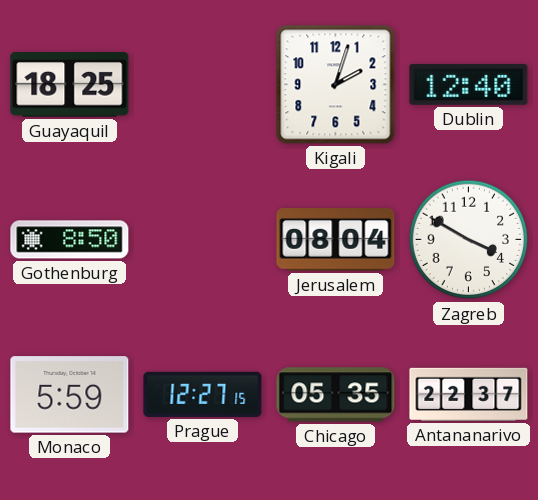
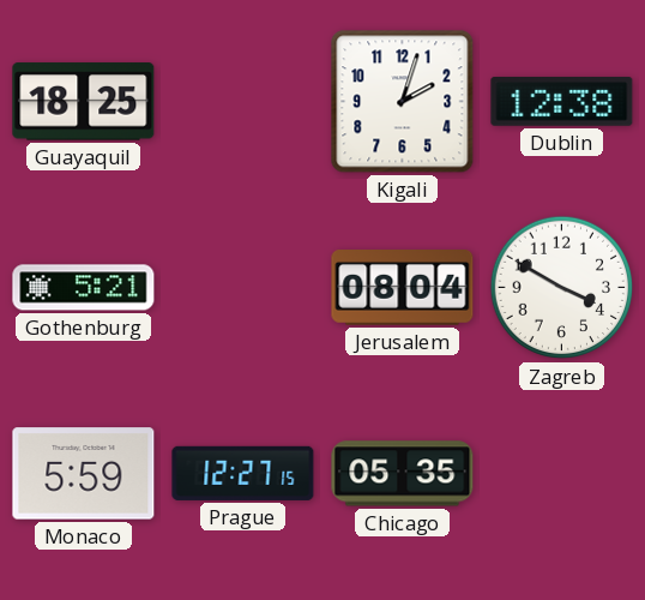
Dublin: 12:40 -> 12:38 (562, 101)
Gothenburg: 8:50 -> 5:21 (84, 288)
Antananarivo: 22:37 -> none (469, 394)
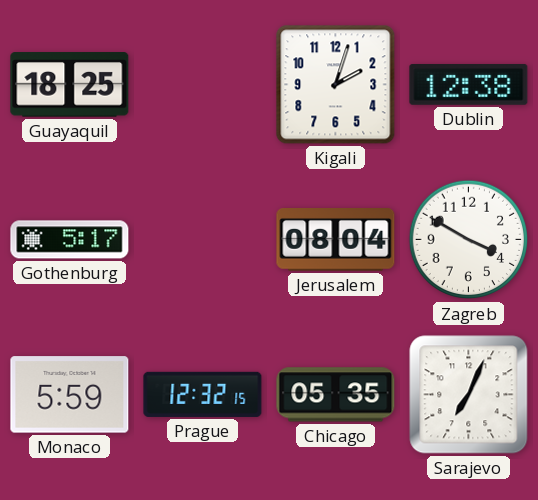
Gothenburg: 5:21 -> 5:17 (70, 240)
Prague: 12:27 -> 12:32 (203, 394)
Sarajevo: none -> 7:04 (469, 395)
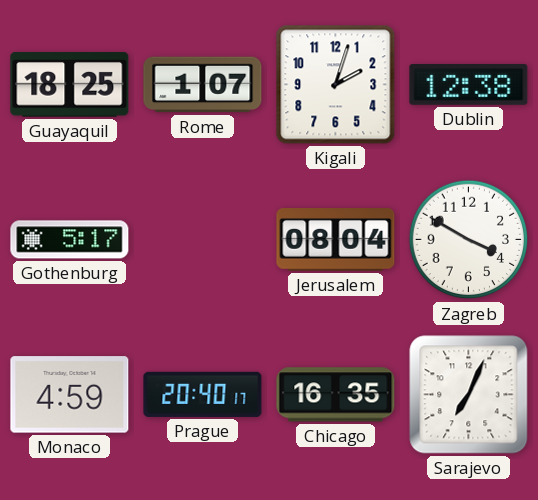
Rome: none -> 1:07 (203, 85)
Monaco: 5:59 -> 4:59 (70, 395)
Prague: 12:32 -> 20:40 (203, 394)
Chicago: 05:35 -> 16:35 (336, 395)
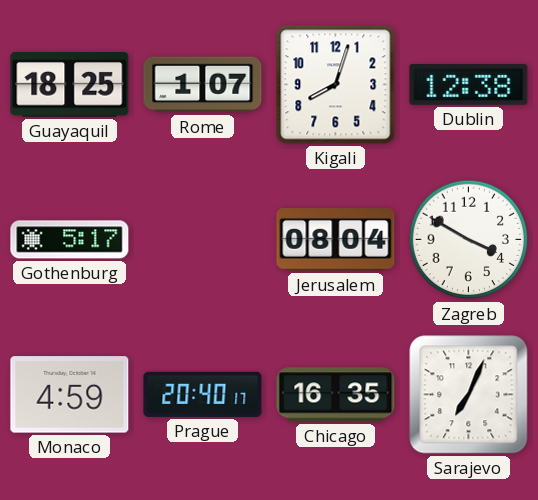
Kigali: 2:03 -> 8:03 (336, 85)
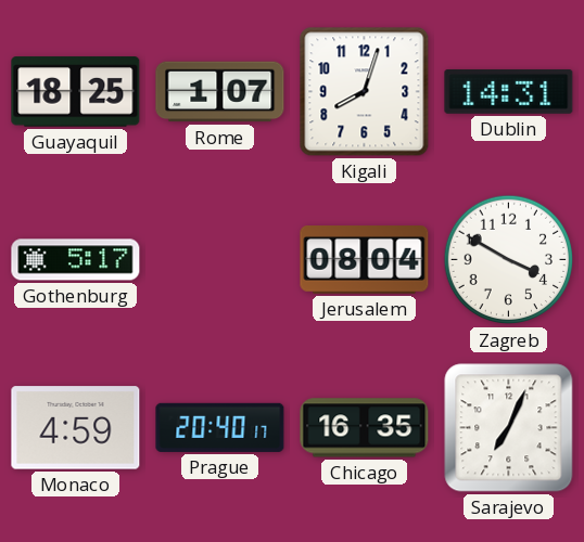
Dublin: 12:38 -> 14:31 (509, 91)
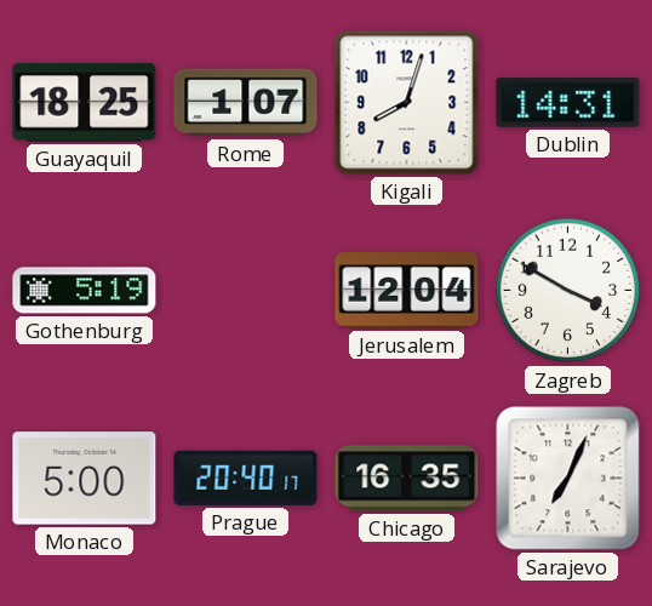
Gothenburg: 5:17 -> 5:19 (85, 291)
Jerusalem: 08:04 -> 12:04 (407, 291)
Monaco: 4:59 -> 5:00 (85, 479)
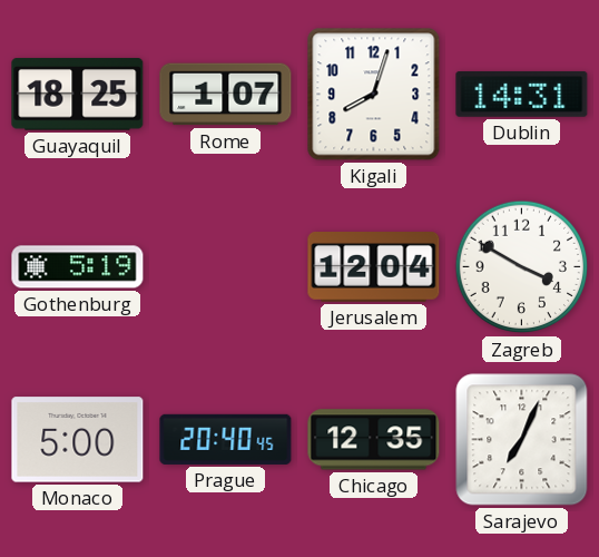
Prague: 20:40:17 -> 20:40:45 (226, 439)
Chicago: 16:35 -> 12:35 (374, 440)
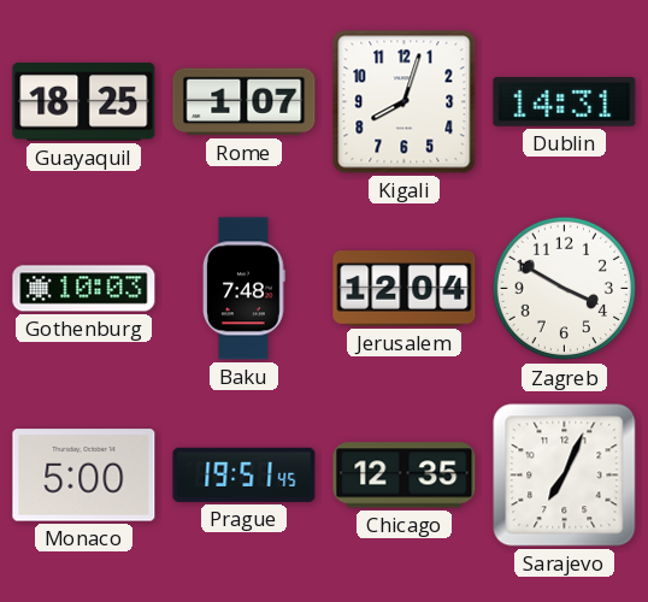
Gothenburg: 5:19 -> 10:03 (84, 289)
Baku: none -> 7:48 (245, 289)
Prague: 20:40 -> 19:51 (245, 474)
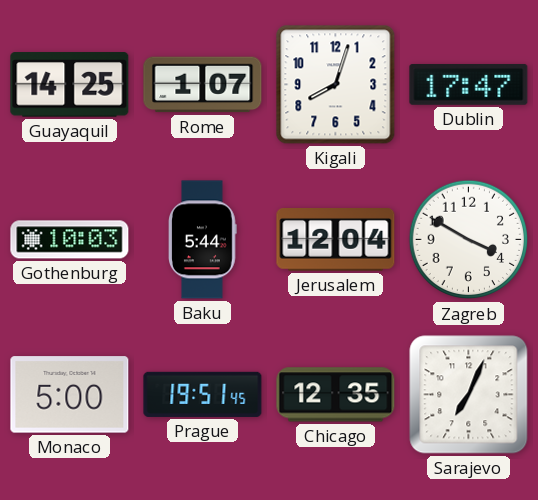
Guayaquil: 18:25 -> 14:25 (70, 85)
Dublin: 14:31 -> 17:47 (469, 84)
Baku: 7:48 -> 5:44 (203, 240)
